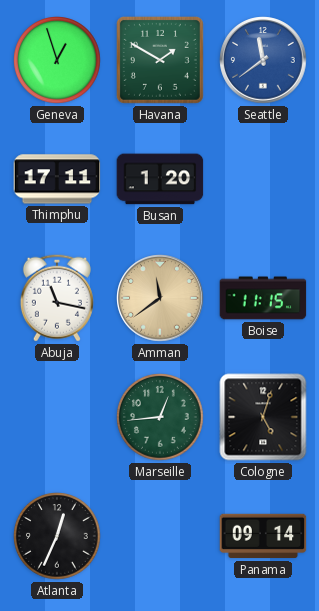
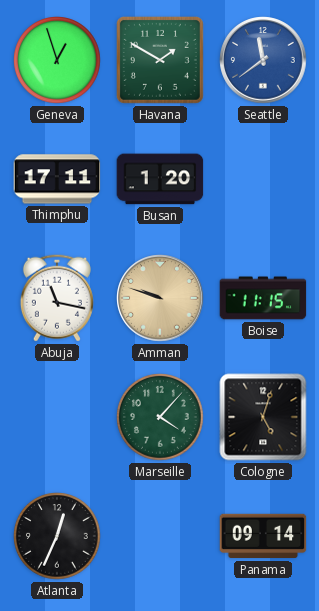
Amman: 11:39 -> 9:48 (160, 298)
Marseille: 12:44 -> 4:07 (160, 417)
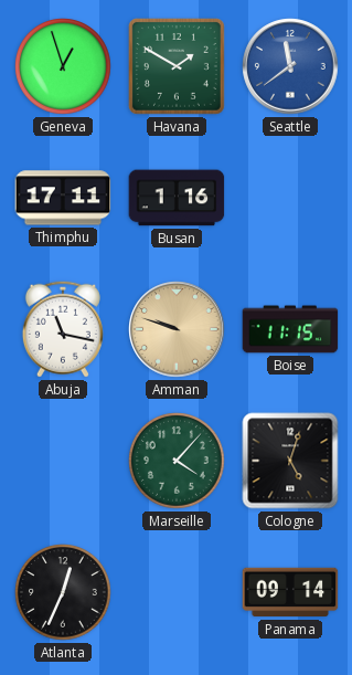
Busan: 1:20 -> 1:16 (177, 198)
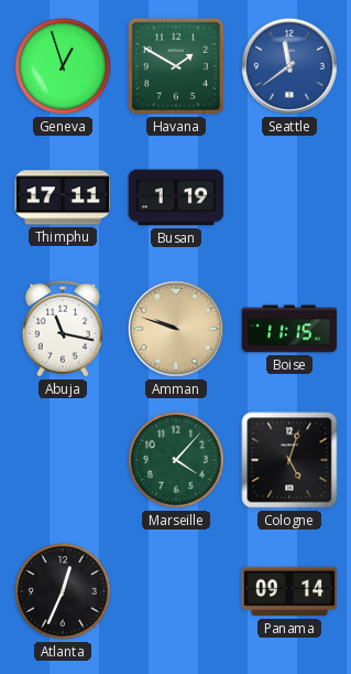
Busan: 1:16 -> 1:19 (176, 197)
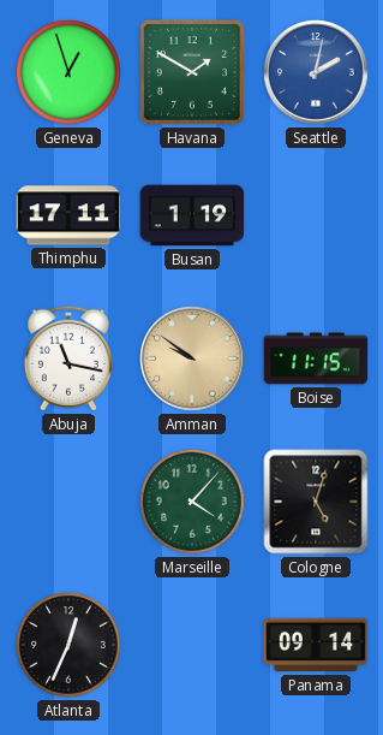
Seattle: 11:39 -> 2:02 (316, 72)
Amman: 9:48 -> 9:51 (192, 358)
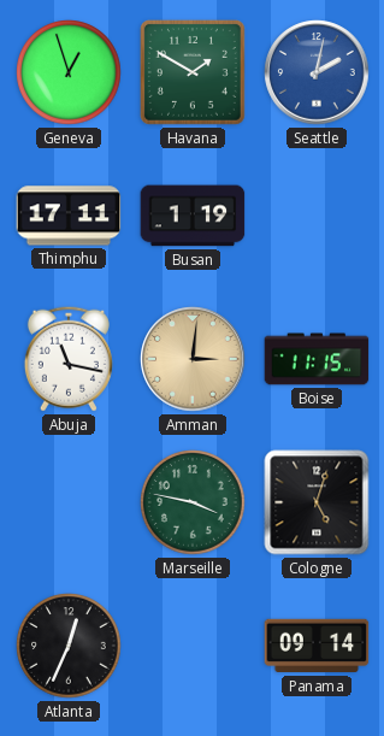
Amman: 9:51 -> 3:01 (193, 359)
Marseille: 4:07 -> 3:47 (193, 502)
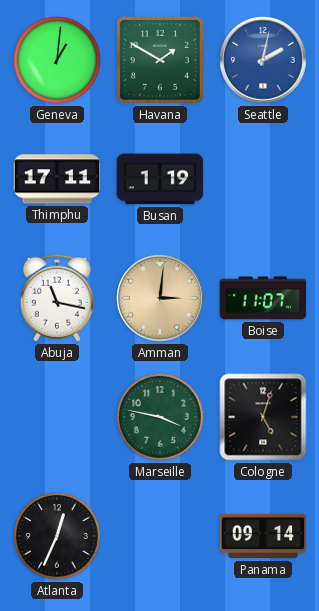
Geneva: 12:57 -> 1:01 (57, 60)
Boise: 11:15 -> 11:07 (263, 298)
